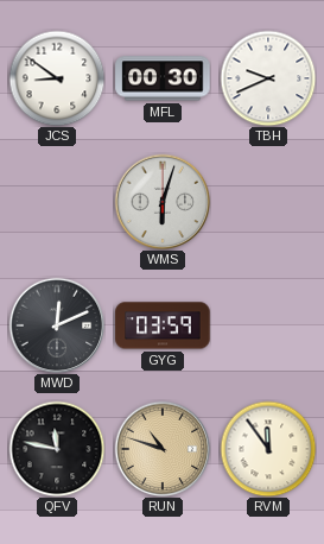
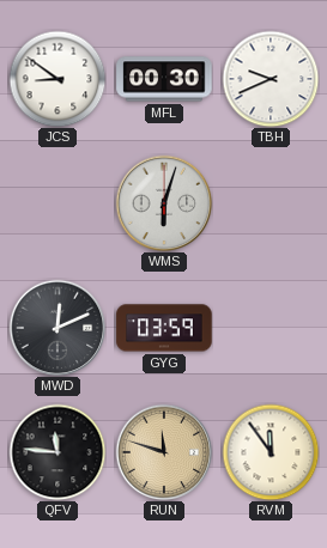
QFV: 11:47 -> 11:46 (57, 452)
RUN: 10:48 -> 11:48 (164, 452)
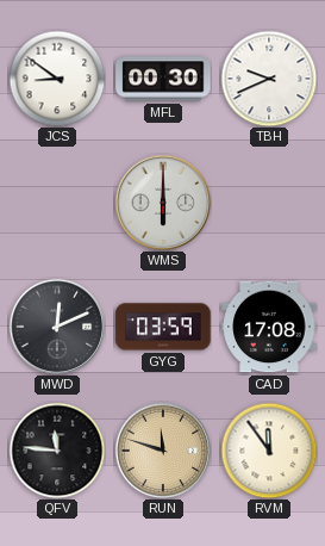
WMS: 6:03 -> 6:00 (163, 203)
CAD: none -> 17:08 (269, 327)
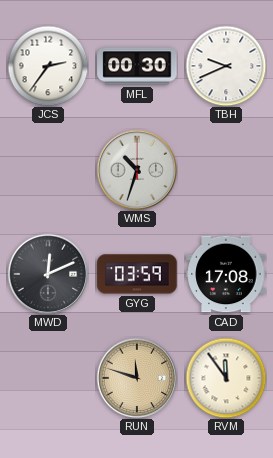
JCS: 8:51 -> 2:36 (48, 66)
WMS: 6:00 -> 10:33 (137, 170)
QFV: 11:46 -> none (57, 451)
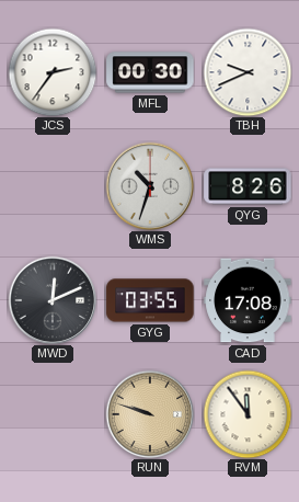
QYG: none -> 8:26 (248, 186)
GYG: 03:59 -> 03:55 (150, 300)
RUN: 11:48 -> 9:48 (150, 414)
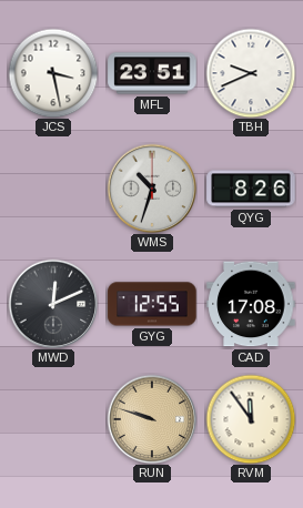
JCS: 2:36 -> 3:28 (53, 73)
MFL: 00:30 -> 23:51 (152, 73)
GYG: 03:55 -> 12:55 (152, 304)
